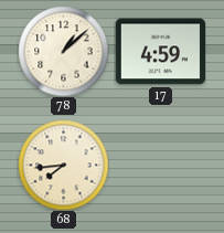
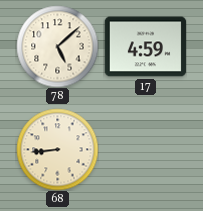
78: 1:08 -> 5:08 (57, 46)
68: 7:44 -> 8:44 (57, 149)
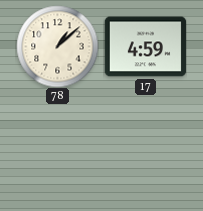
78: 5:08 -> 1:08 (57, 46)
68: 8:44 -> none (57, 149)
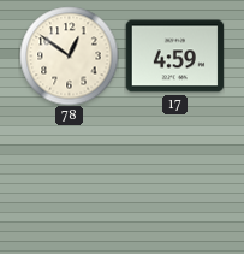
78: 1:08 -> 12:51 (69, 55)
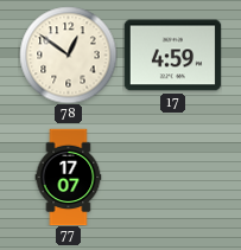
77: none -> 17:07 (69, 177)
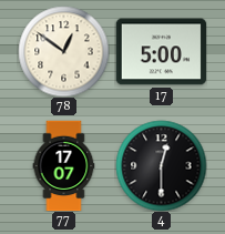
17: 4:59 -> 5:00 (161, 52)
4: none -> 12:30 (161, 165)
